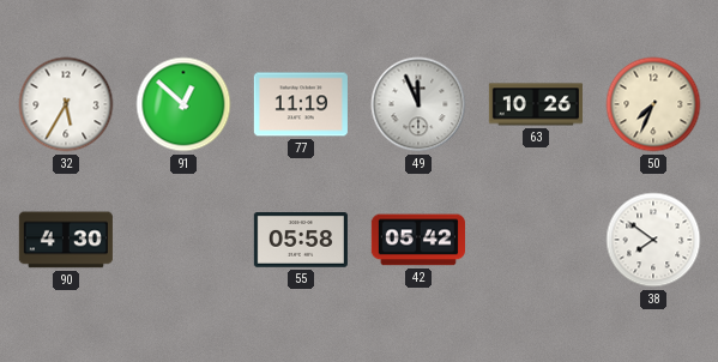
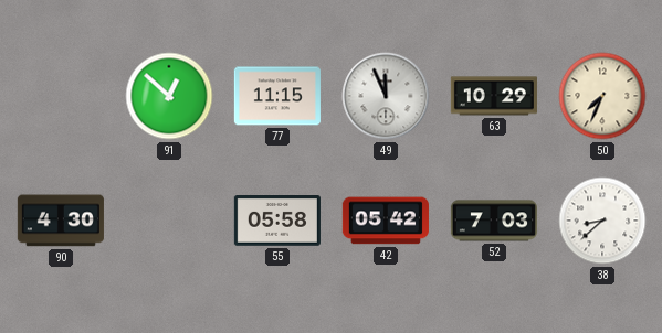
32: 5:35 -> none (66, 104)
77: 11:19 -> 11:15 (277, 96)
63: 10:26 -> 10:29 (494, 96)
52: none -> 7:03 (494, 221)
38: 7:51 -> 8:38 (602, 221)
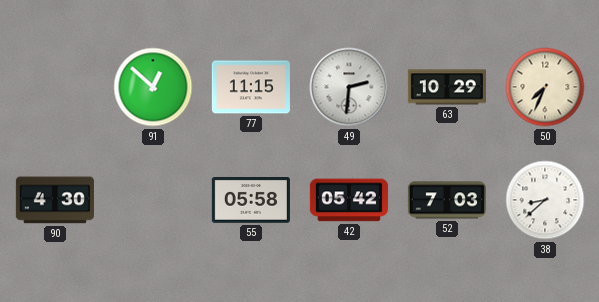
49: 11:56 -> 2:31 (349, 87)
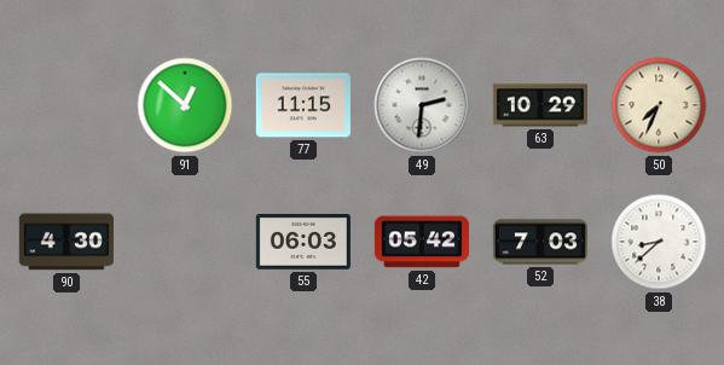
55: 05:58 -> 06:03 (303, 243)
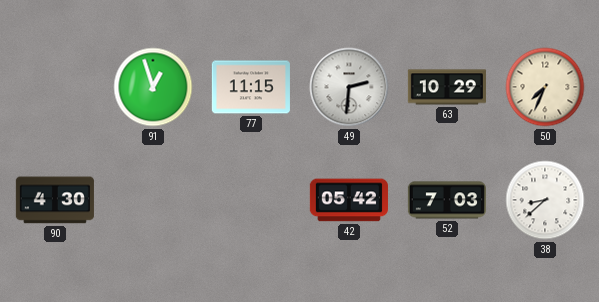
91: 12:52 -> 12:57 (153, 87)
55: 06:03 -> none (303, 243)
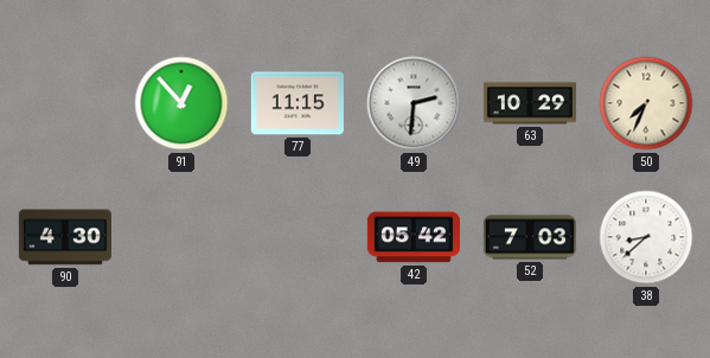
91: 12:57 -> 12:53 (181, 103)
